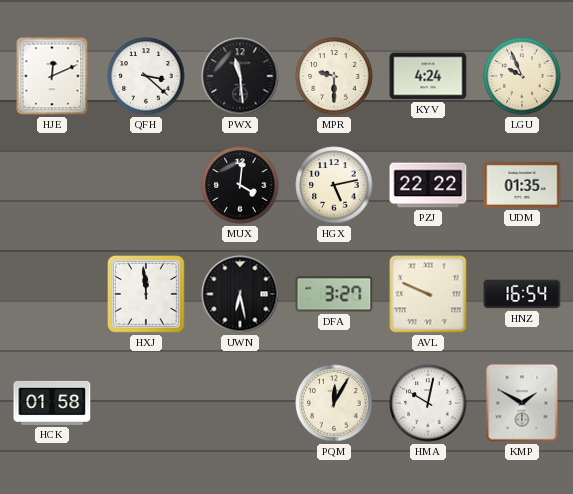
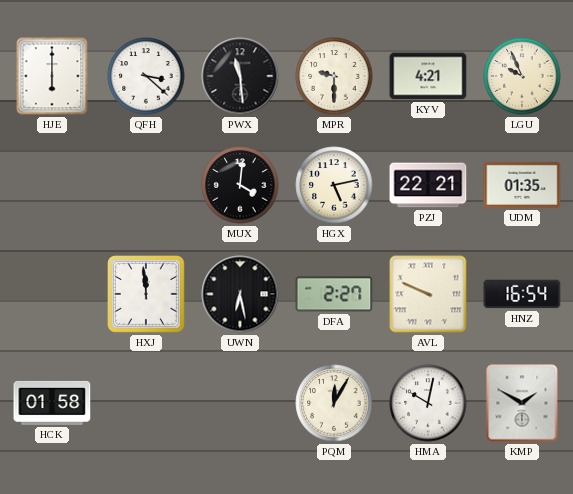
HJE: 12:11 -> 6:00 (52, 76)
KYV: 4:24 -> 4:21 (428, 76)
PZJ: 22:22 -> 22:21 (428, 185)
DFA: 3:27 -> 2:27 (334, 294)
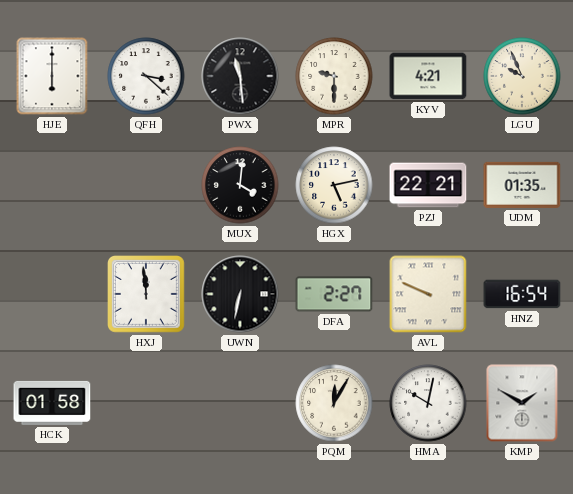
UWN: 6:28 -> 6:32 (240, 294)
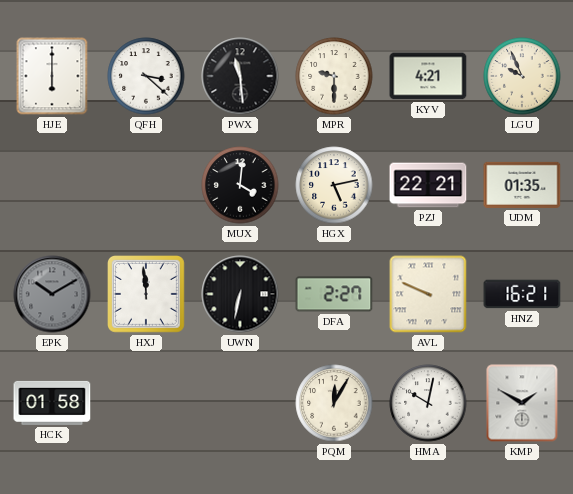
EPK: none -> 10:10 (52, 294)
HNZ: 16:54 -> 16:21 (522, 294)
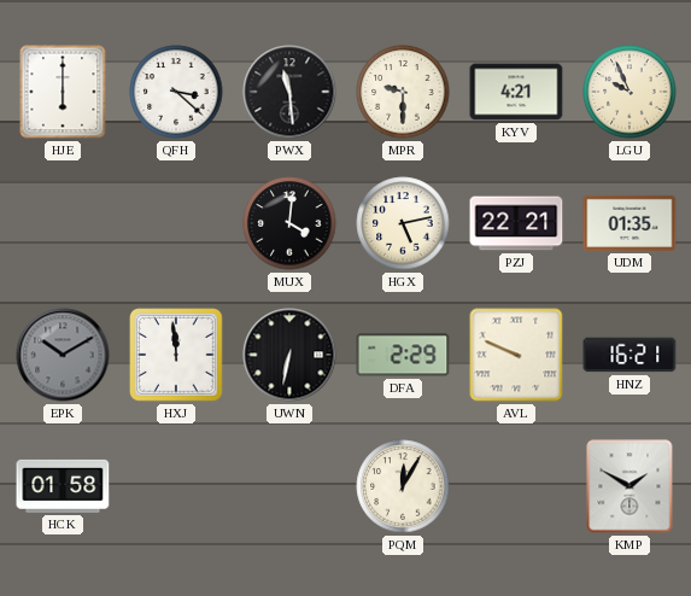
DFA: 2:27 -> 2:29 (403, 355)
HMA: 10:02 -> none (428, 403)
